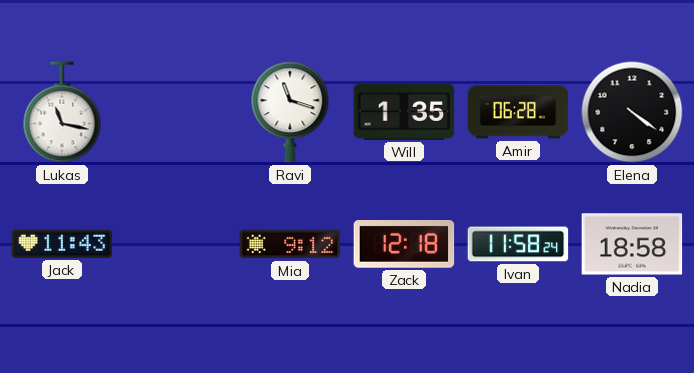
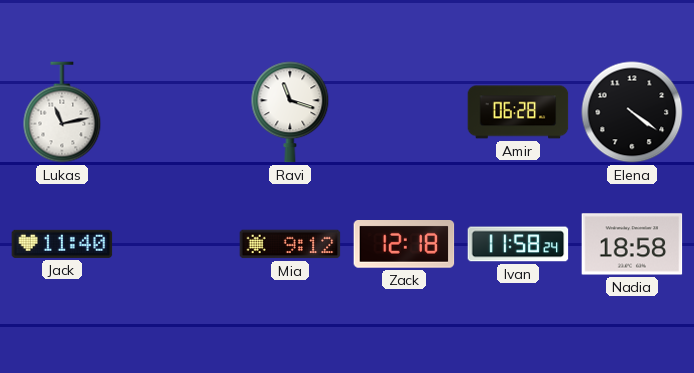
Lukas: 11:17 -> 11:13 (62, 112)
Will: 1:35 -> none (404, 112)
Jack: 11:43 -> 11:40 (62, 244)
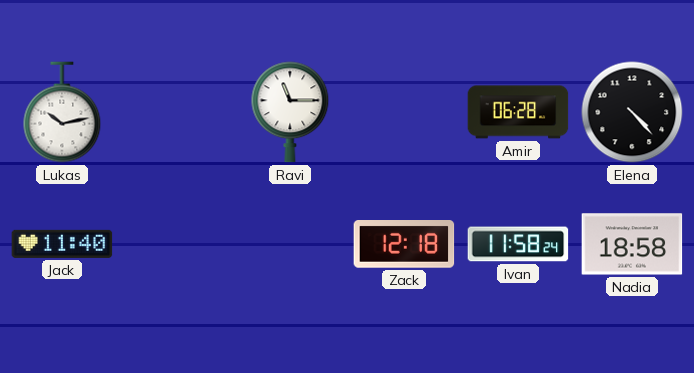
Lukas: 11:13 -> 10:13 (62, 112)
Ravi: 11:18 -> 11:15 (290, 112)
Elena: 4:21 -> 4:23 (632, 112)
Mia: 9:12 -> none (290, 244)
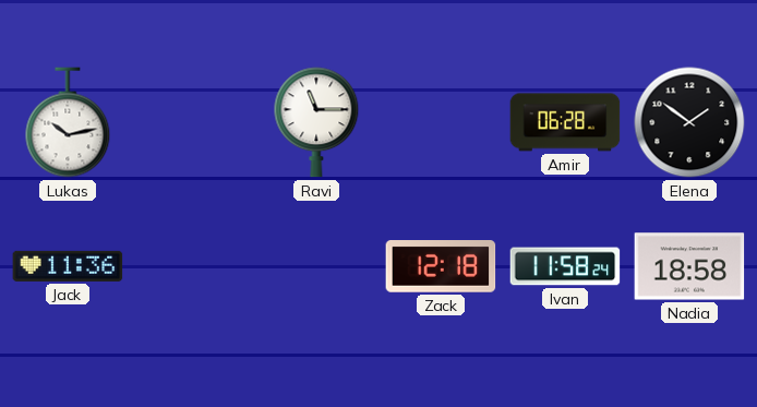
Elena: 4:23 -> 1:51 (689, 122)
Jack: 11:40 -> 11:36 (68, 266)
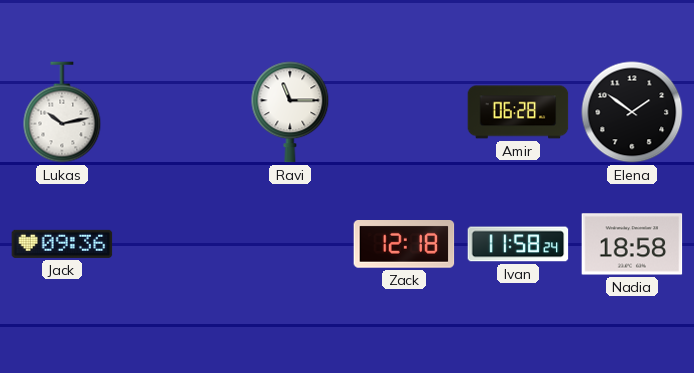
Jack: 11:36 -> 09:36 (62, 244)
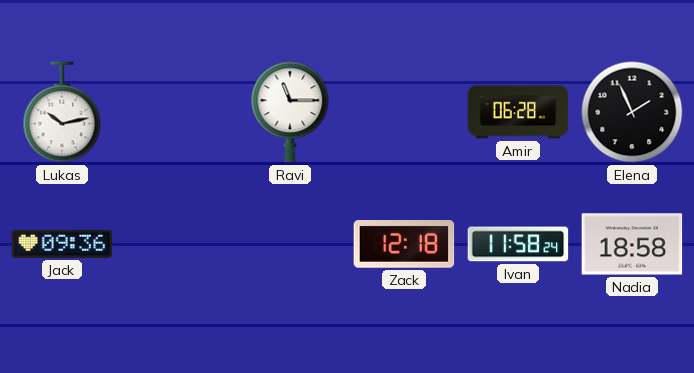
Elena: 1:51 -> 1:56 (632, 112)
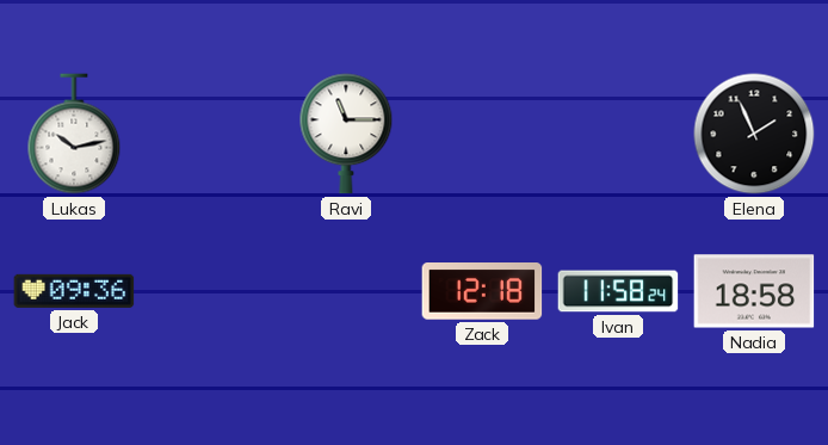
Amir: 06:28 -> none (518, 112)
